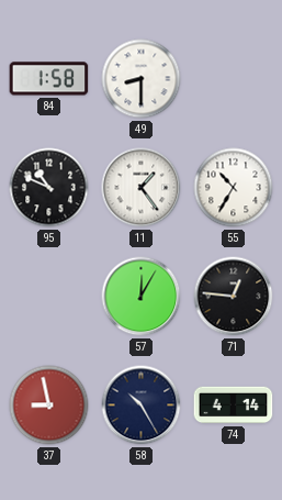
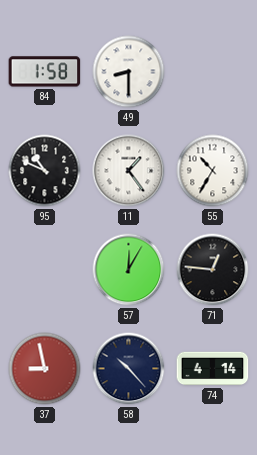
58: 10:25 -> 10:23 (129, 369)
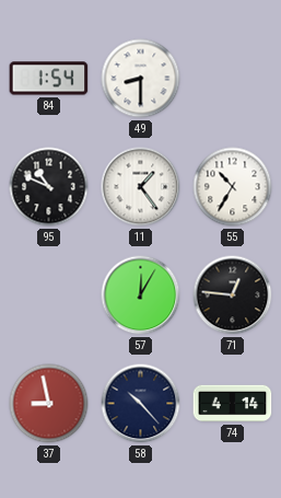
84: 1:58 -> 1:54 (49, 79)
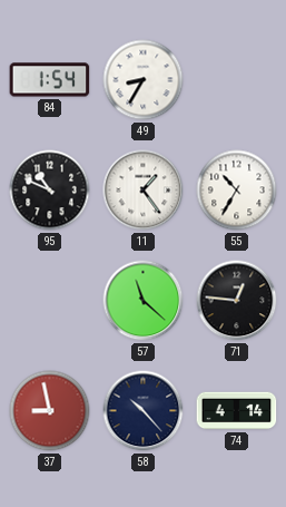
49: 8:30 -> 8:35 (144, 80)
57: 12:05 -> 11:22 (144, 301)
